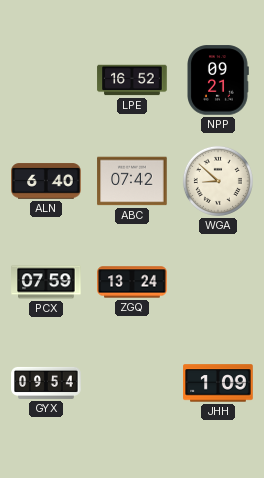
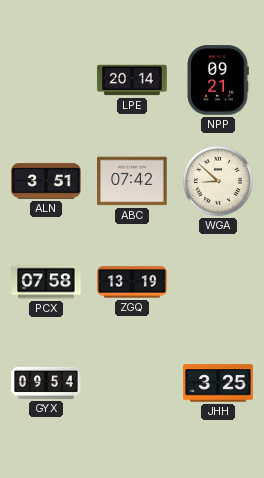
LPE: 16:52 -> 20:14 (132, 80)
ALN: 6:40 -> 3:51 (46, 181)
PCX: 07:59 -> 07:58 (46, 282)
ZGQ: 13:24 -> 13:19 (132, 282)
JHH: 1:09 -> 3:25 (218, 383)
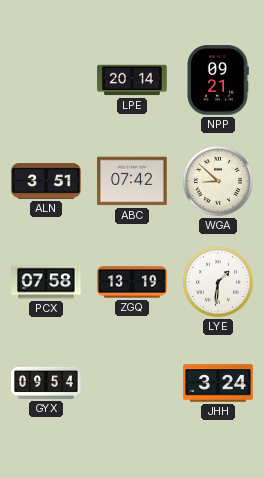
LYE: none -> 1:31 (218, 282)
JHH: 3:25 -> 3:24 (218, 383)
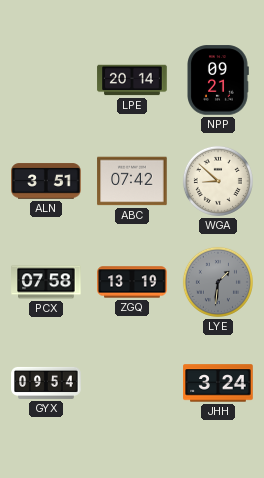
LYE dial: white -> grey (218, 282)
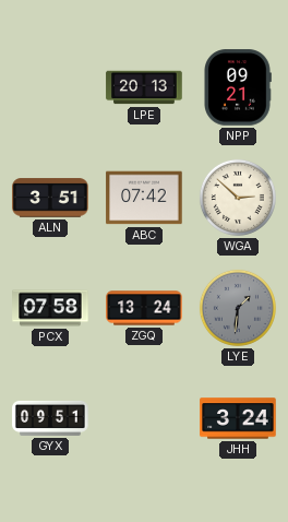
LPE: 20:14 -> 20:13 (144, 87)
WGA: 8:52 -> 2:52 (238, 198)
ZGQ: 13:19 -> 13:24 (144, 308)
GYX: 09:54 -> 09:51 (50, 418)
